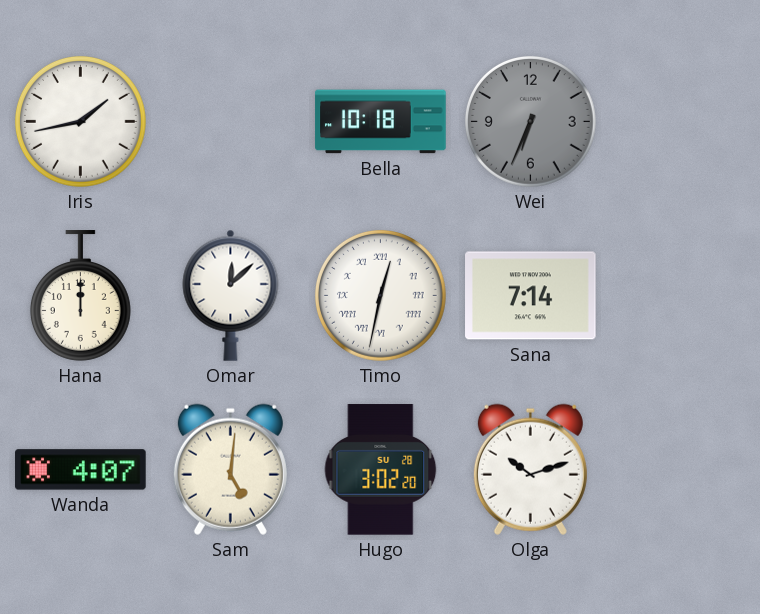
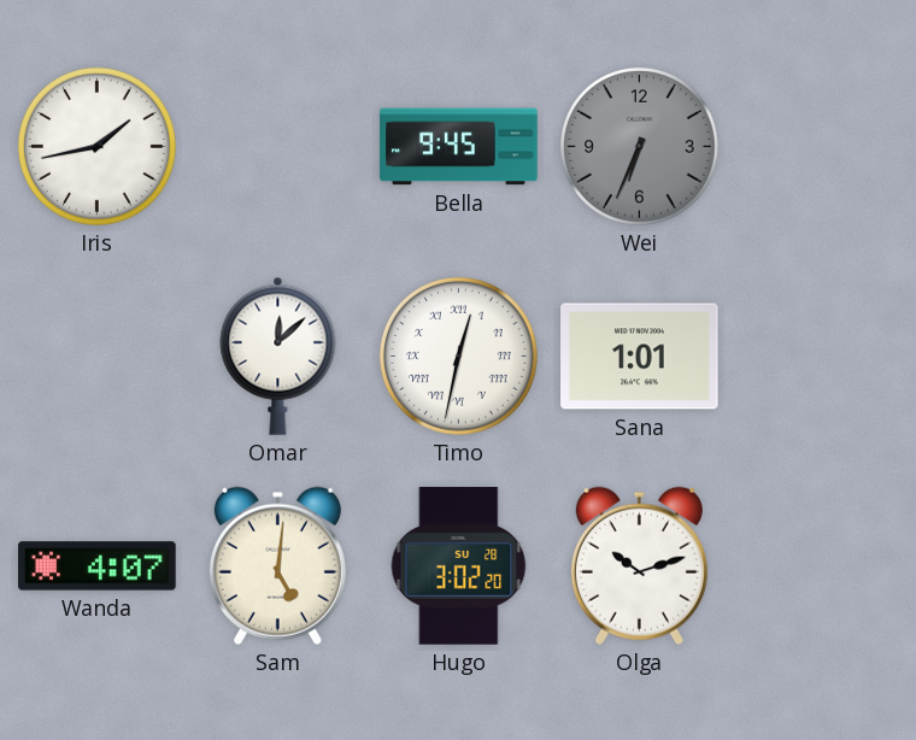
Bella: 10:18 -> 9:45 (459, 147)
Hana: 12:00 -> none (80, 296)
Sana: 7:14 -> 1:01 (640, 357)
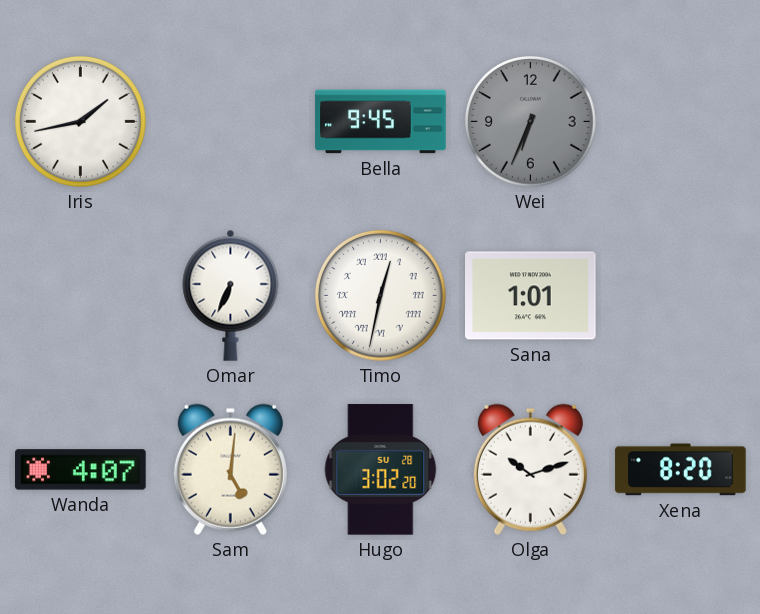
Omar: 12:08 -> 6:34 (231, 295)
Xena: none -> 8:20 (681, 470)
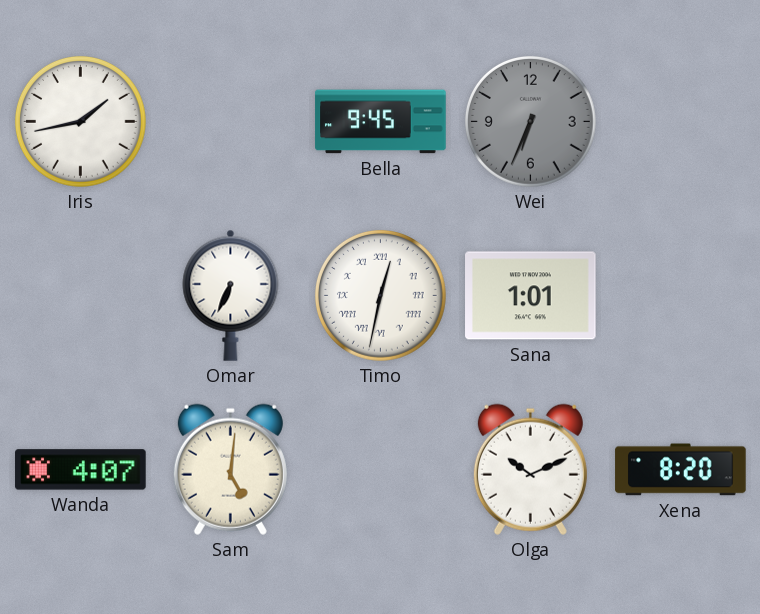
Hugo: 3:02 -> none (381, 470)
Olga: 10:12 -> 10:11 (530, 469)
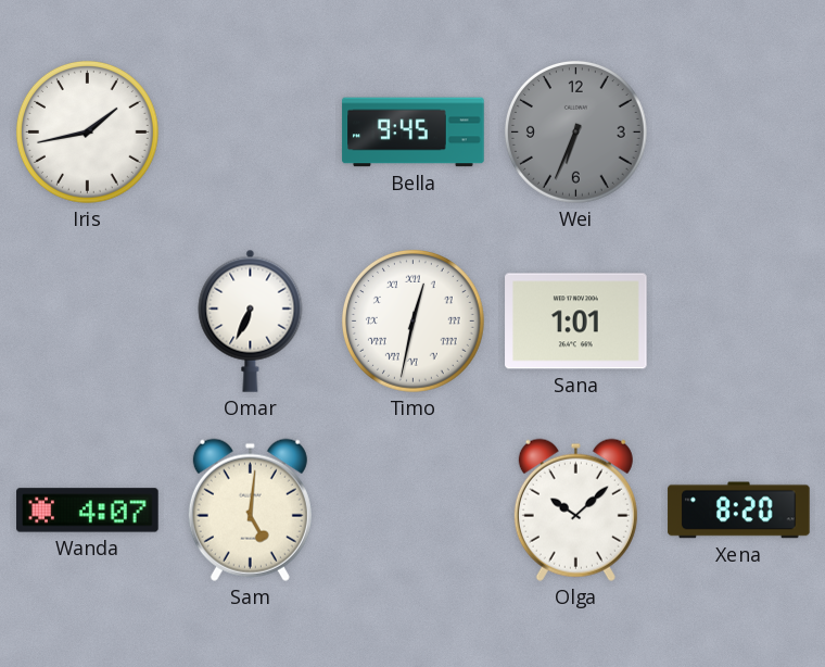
Olga: 10:11 -> 10:08 (575, 509)
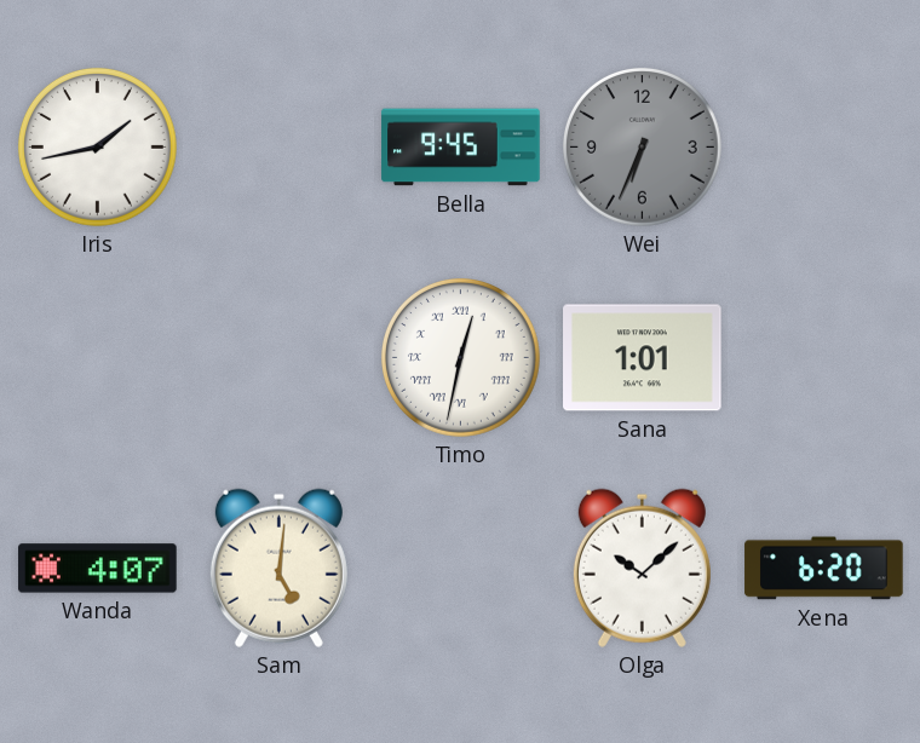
Omar: 6:34 -> none (251, 320)
Xena: 8:20 -> 6:20 (824, 569)
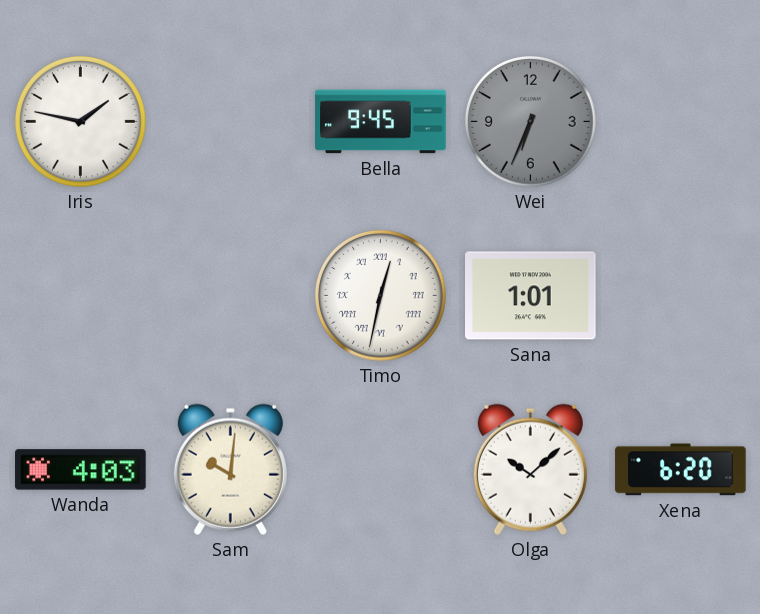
Iris: 1:43 -> 1:47 (80, 121)
Wanda: 4:07 -> 4:03 (81, 470)
Sam: 5:01 -> 10:01 (230, 469)
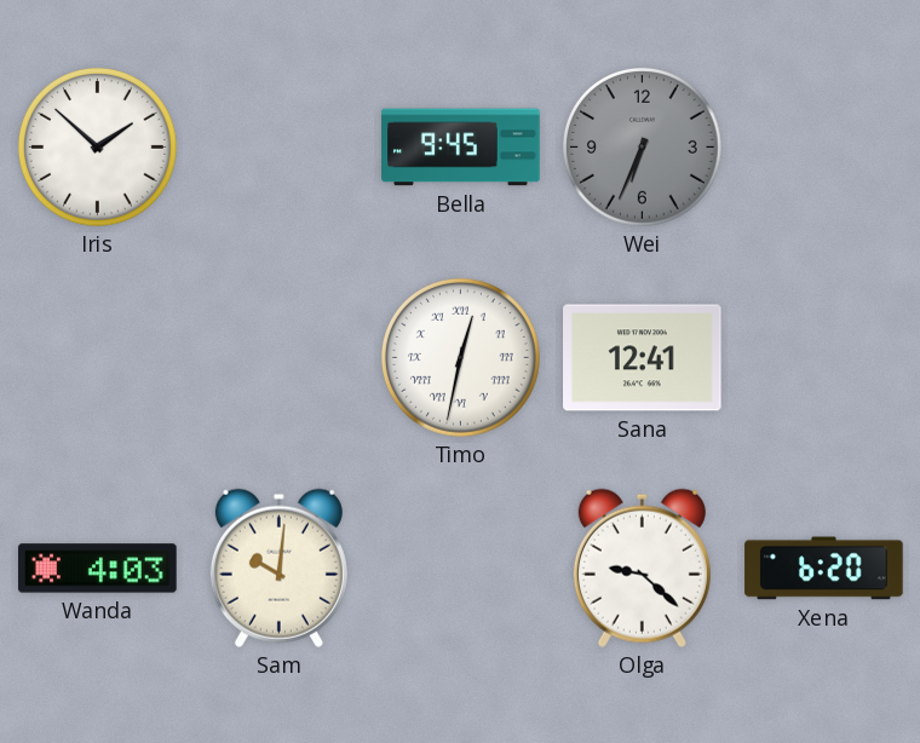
Iris: 1:47 -> 1:52 (97, 146)
Sana: 1:01 -> 12:41 (643, 358)
Olga: 10:08 -> 9:22 (642, 568)
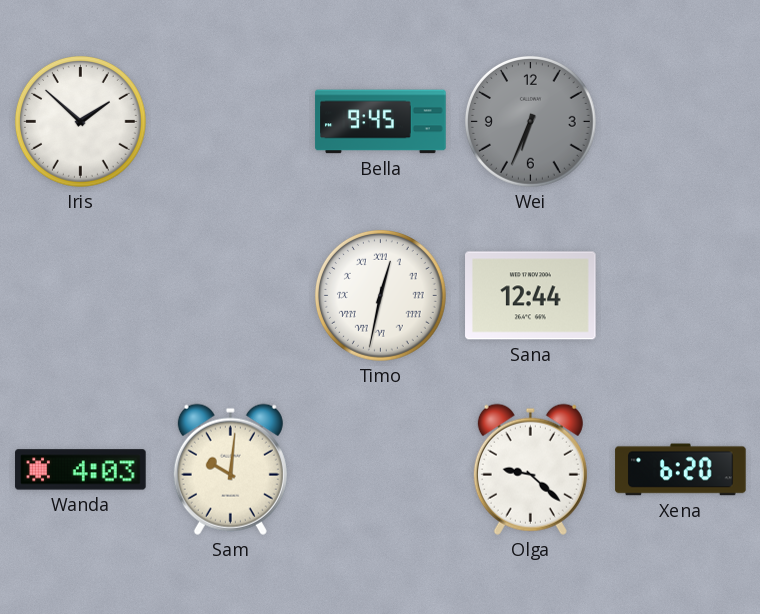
Sana: 12:41 -> 12:44 (531, 296)
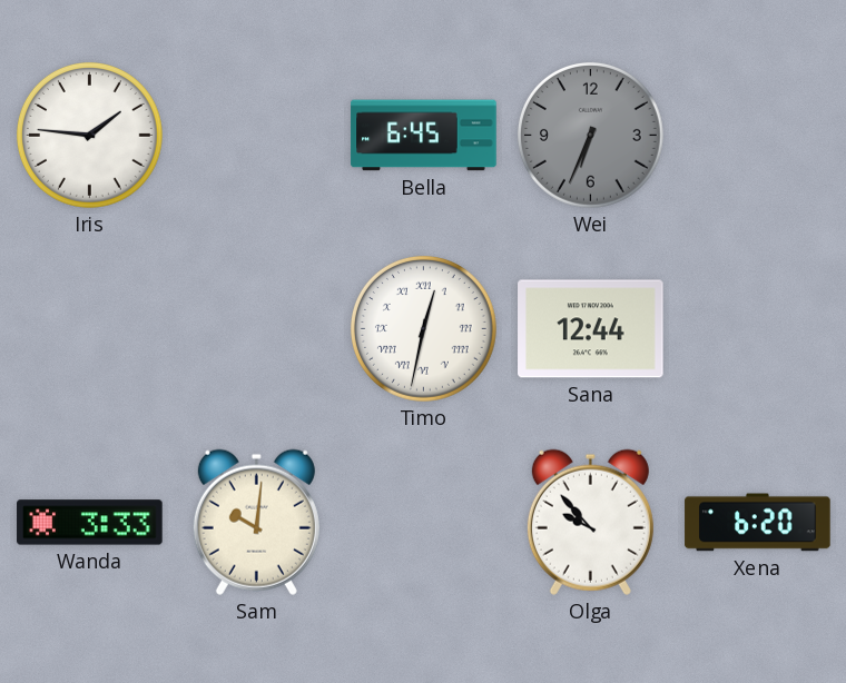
Iris: 1:52 -> 1:46 (89, 135)
Bella: 9:45 -> 6:45 (424, 136)
Wanda: 4:03 -> 3:33 (90, 523)
Olga: 9:22 -> 9:53 (590, 522)
